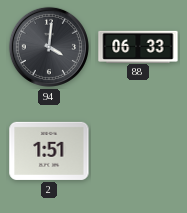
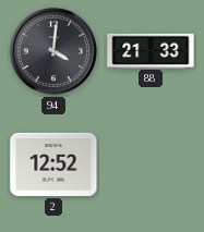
88: 06:33 -> 21:33 (151, 50)
2: 1:51 -> 12:52 (53, 164)
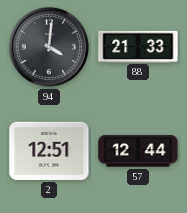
2: 12:52 -> 12:51 (49, 151)
57: none -> 12:44 (138, 151)
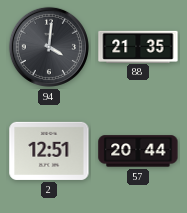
88: 21:33 -> 21:35 (138, 46)
57: 12:44 -> 20:44 (138, 151)
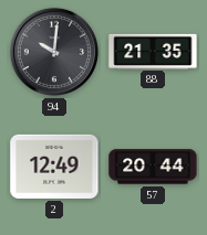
94: 4:01 -> 10:01 (54, 52)
2: 12:51 -> 12:49 (54, 167)
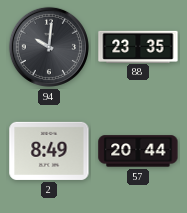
88: 21:35 -> 23:35 (138, 46)
2: 12:49 -> 8:49 (49, 151)
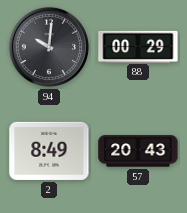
88: 23:35 -> 00:29 (138, 46)
57: 20:44 -> 20:43 (138, 151)
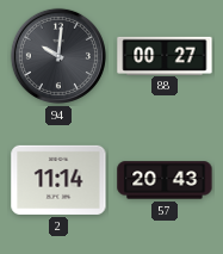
88: 00:29 -> 00:27 (165, 55)
2: 8:49 -> 11:14 (58, 180)
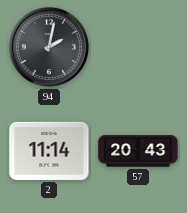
94: 10:01 -> 2:02 (49, 47)
88: 00:27 -> none (165, 55)
